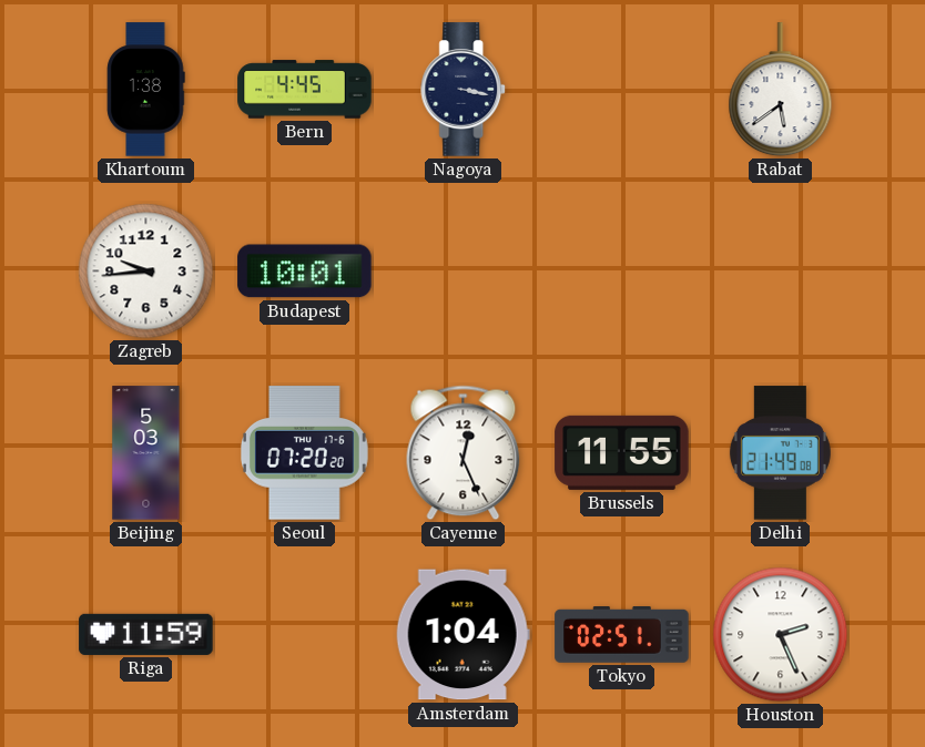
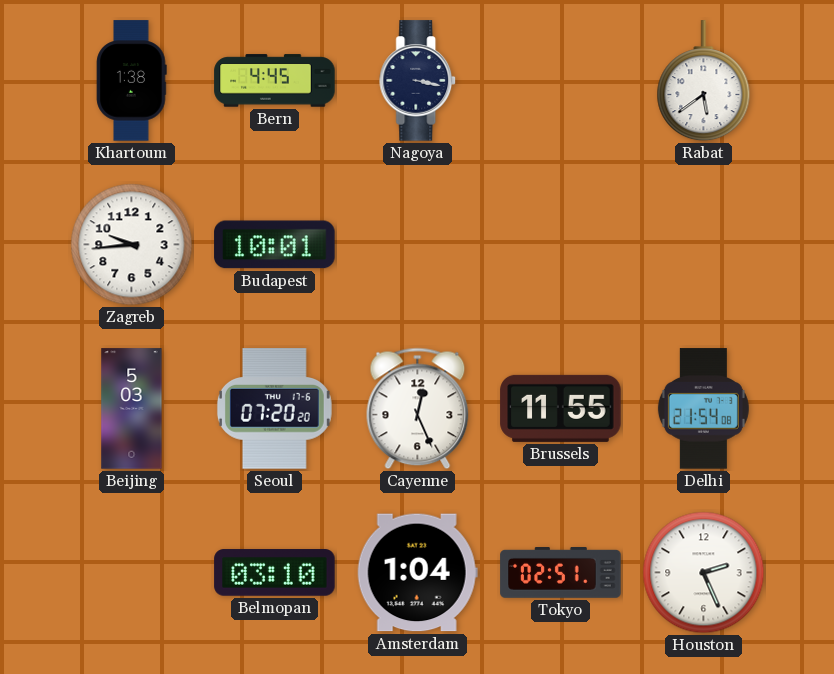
Delhi: 21:49 -> 21:54 (703, 409)
Riga: 11:59 -> none (146, 634)
Belmopan: none -> 03:10 (275, 573)
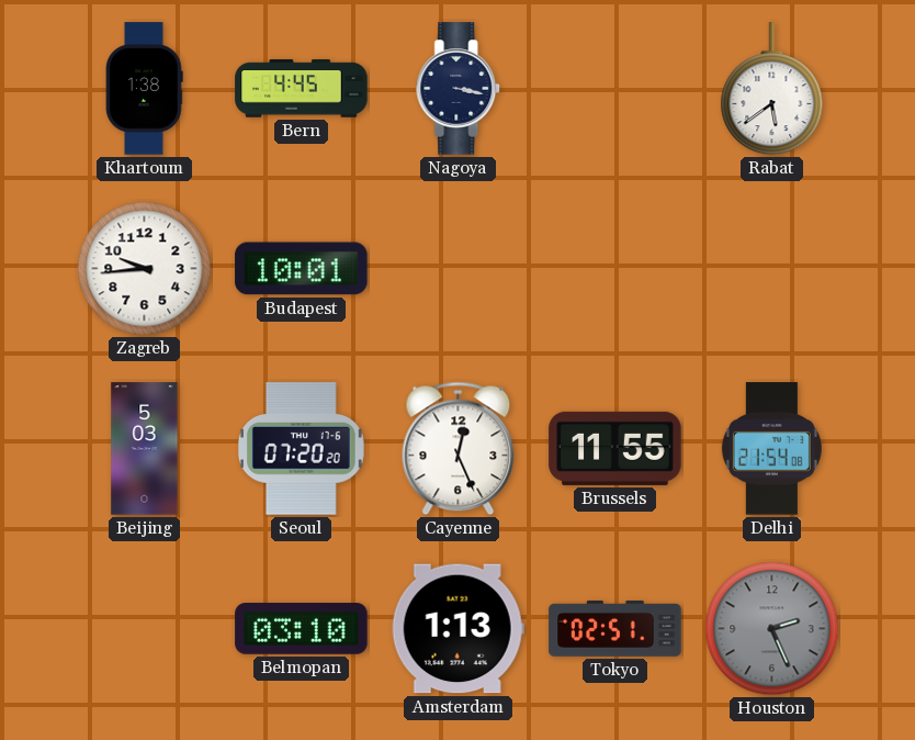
Amsterdam: 1:04 -> 1:13 (457, 629)
Houston dial: white -> grey (772, 629)
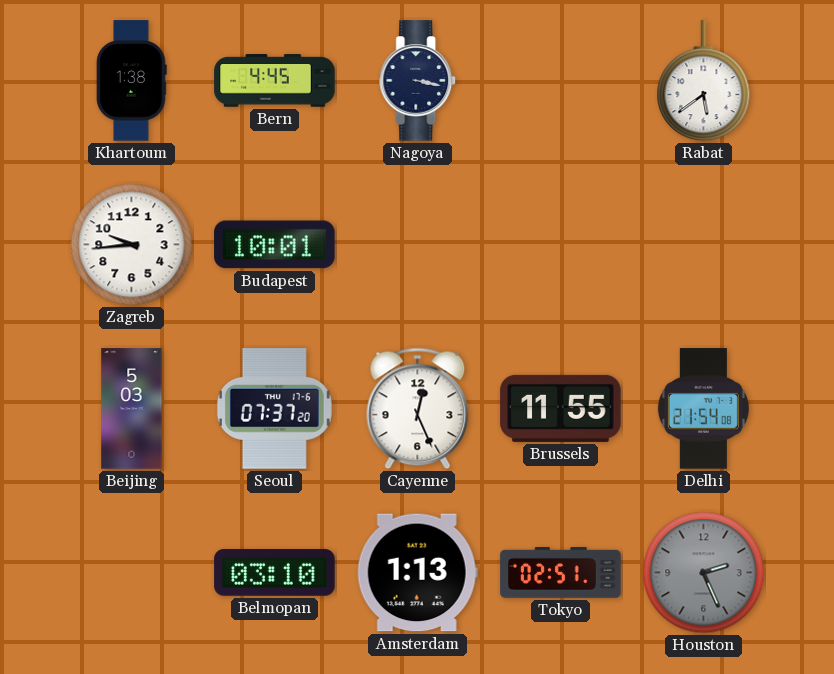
Seoul: 07:20 -> 07:37 (274, 409)
